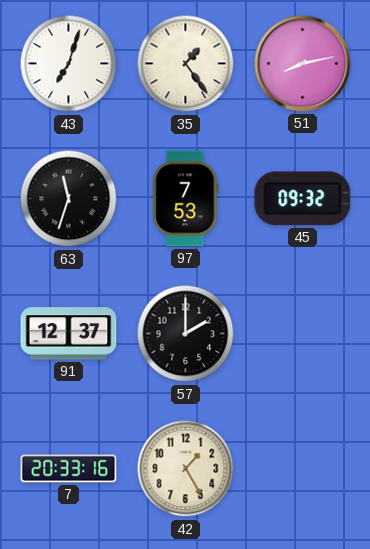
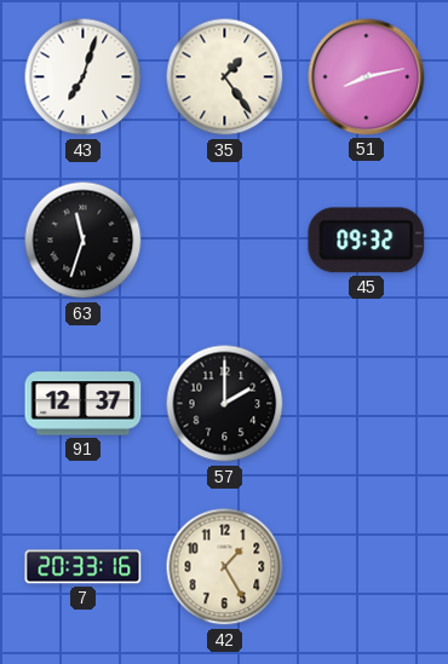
97: 7:53 -> none (186, 199)
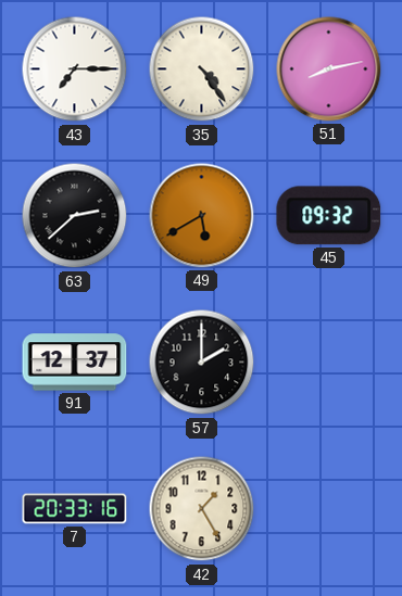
43: 7:03 -> 7:15 (75, 69)
35: 1:24 -> 4:24 (202, 69)
63: 11:33 -> 2:38 (75, 216)
49: none -> 5:40 (202, 216)
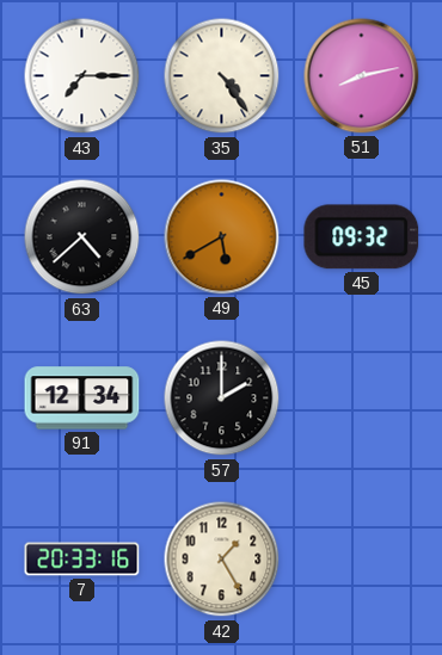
63: 2:38 -> 4:38 (82, 237)
91: 12:37 -> 12:34 (82, 398)
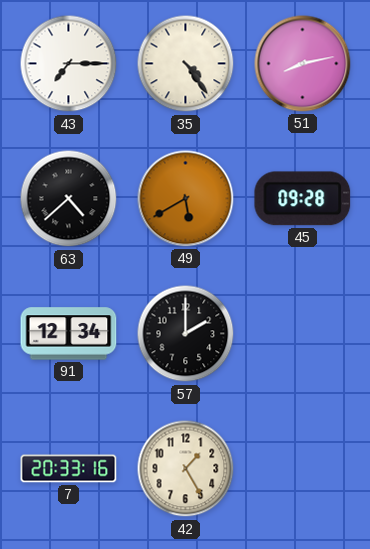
45: 09:32 -> 09:28 (303, 199)
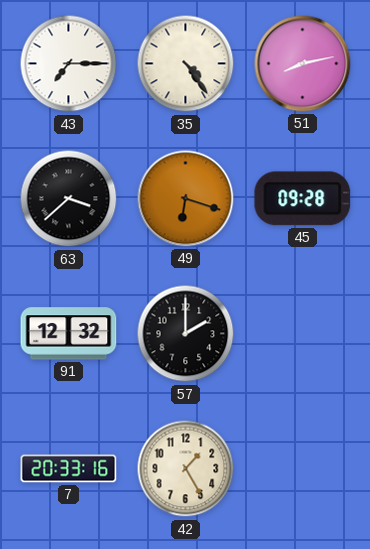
63: 4:38 -> 3:38 (69, 199)
49: 5:40 -> 6:18 (186, 199)
91: 12:34 -> 12:32 (69, 334)
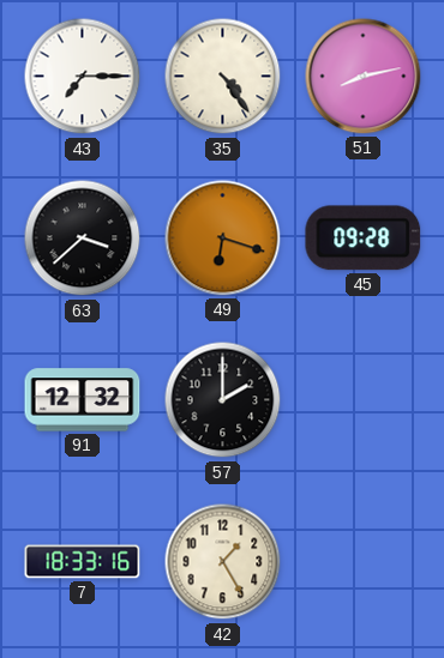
7: 20:33 -> 18:33 (83, 562)
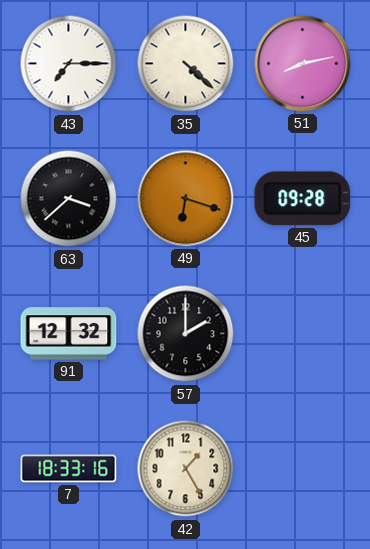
35: 4:24 -> 4:22 (186, 64)
